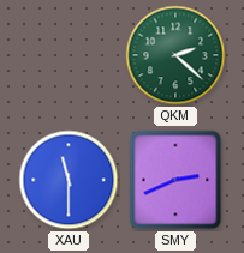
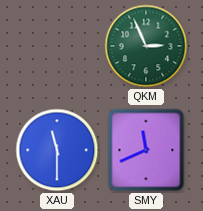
QKM: 2:22 -> 2:56 (146, 46)
SMY: 2:41 -> 11:41 (146, 150)
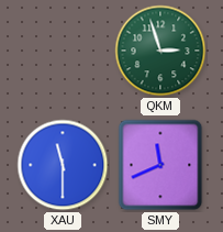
QKM: 2:56 -> 2:57 (160, 51)
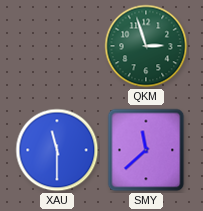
SMY: 11:41 -> 11:38 (146, 150)
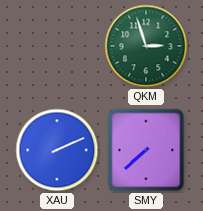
XAU: 11:30 -> 2:11 (57, 150)
SMY: 11:38 -> 7:38 (146, 150)
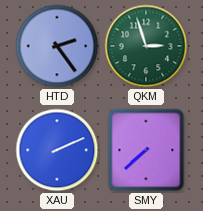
HTD: none -> 2:24 (57, 46)
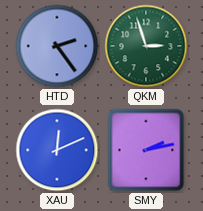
XAU: 2:11 -> 12:11 (57, 150)
SMY: 7:38 -> 2:13 (146, 150)
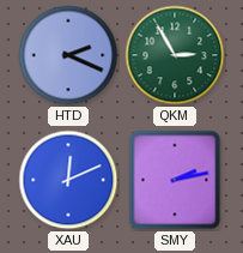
HTD: 2:24 -> 2:19 (68, 55)
QKM: 2:57 -> 2:55 (175, 55)
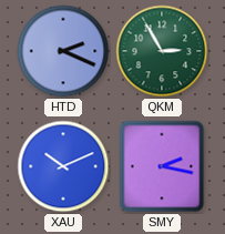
XAU: 12:11 -> 10:11 (63, 166)
SMY: 2:13 -> 2:17 (162, 166)
